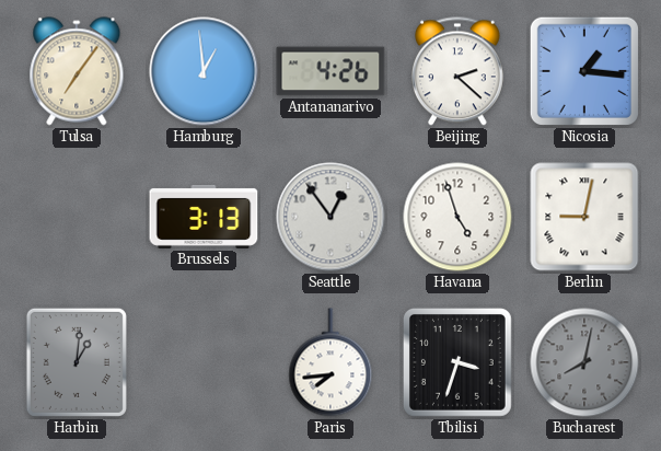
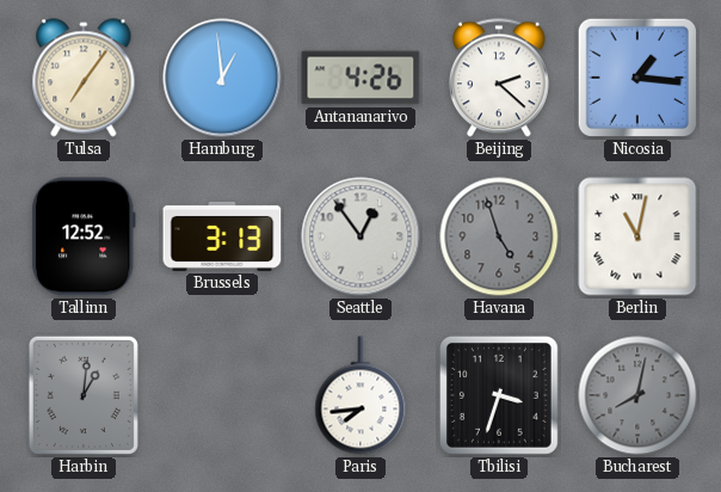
Tallinn: none -> 12:52 (84, 236)
Havana dial: white -> grey (499, 236)
Berlin: 9:02 -> 11:02 (637, 236)
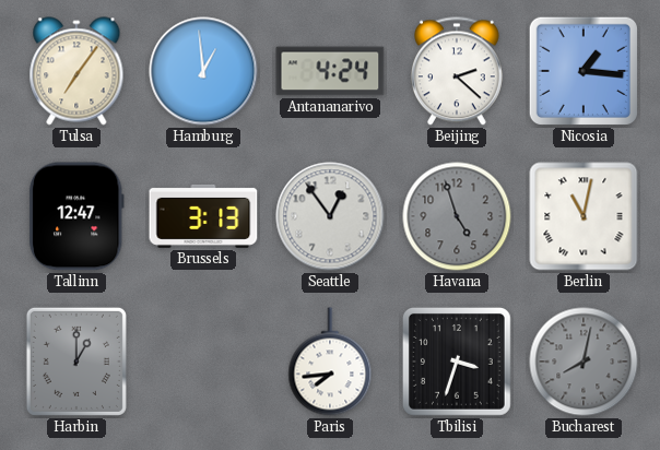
Antananarivo: 4:26 -> 4:24 (330, 71)
Tallinn: 12:52 -> 12:47 (76, 216)
Harbin: 1:01 -> 1:00 (76, 362)
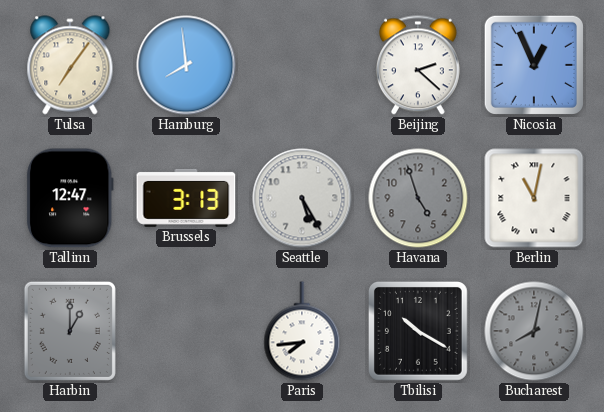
Hamburg: 12:59 -> 7:59 (186, 65)
Antananarivo: 4:24 -> none (330, 71)
Nicosia: 1:16 -> 12:56 (534, 65)
Seattle: 12:54 -> 5:25 (302, 198)
Tbilisi: 3:33 -> 10:20 (418, 331)
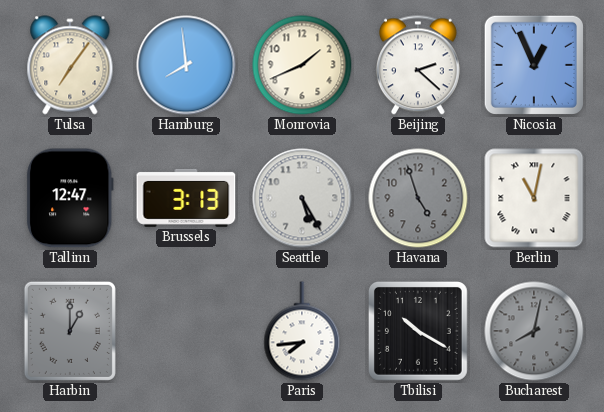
Monrovia: none -> 1:41 (302, 65)
